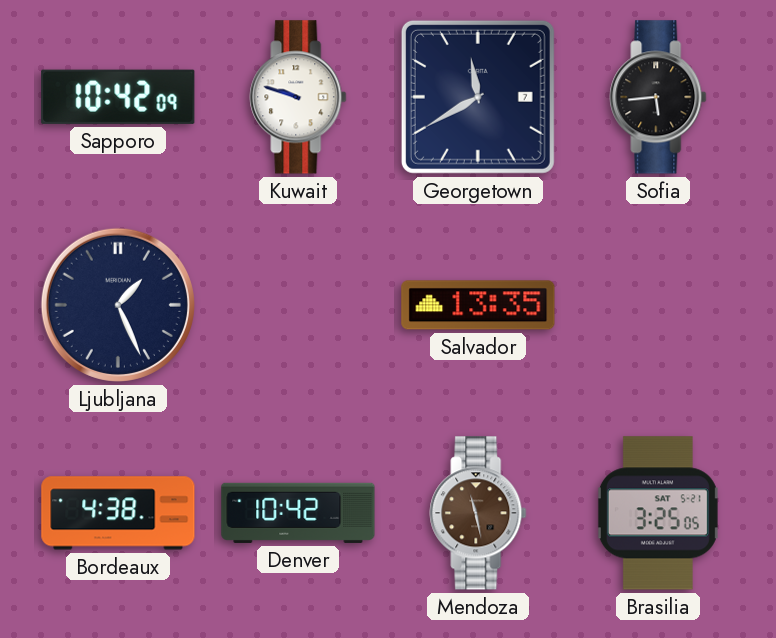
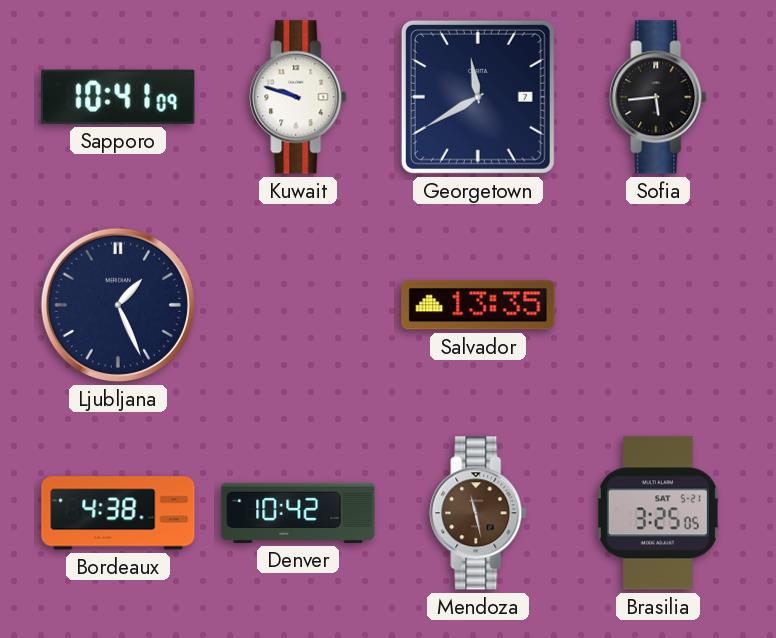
Sapporo: 10:42 -> 10:41 (118, 97)
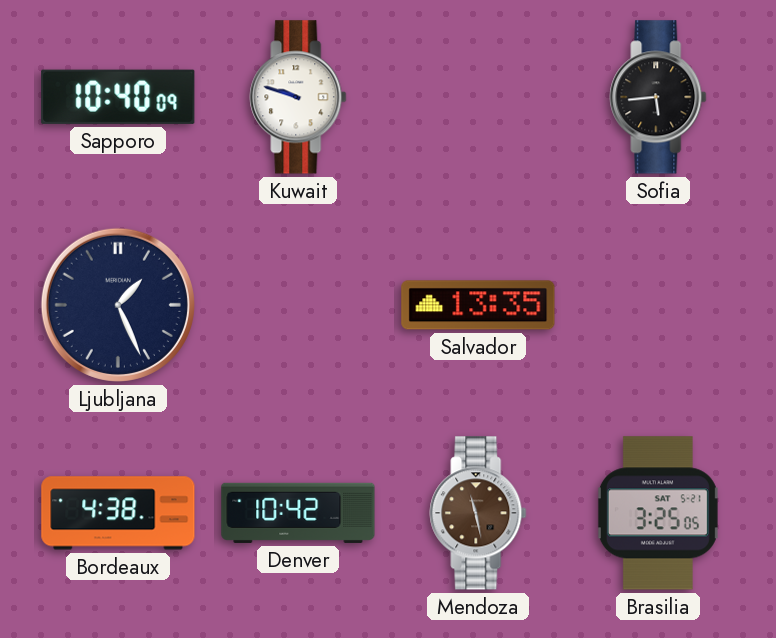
Sapporo: 10:41 -> 10:40 (118, 97)
Georgetown: 11:40 -> none (478, 97)
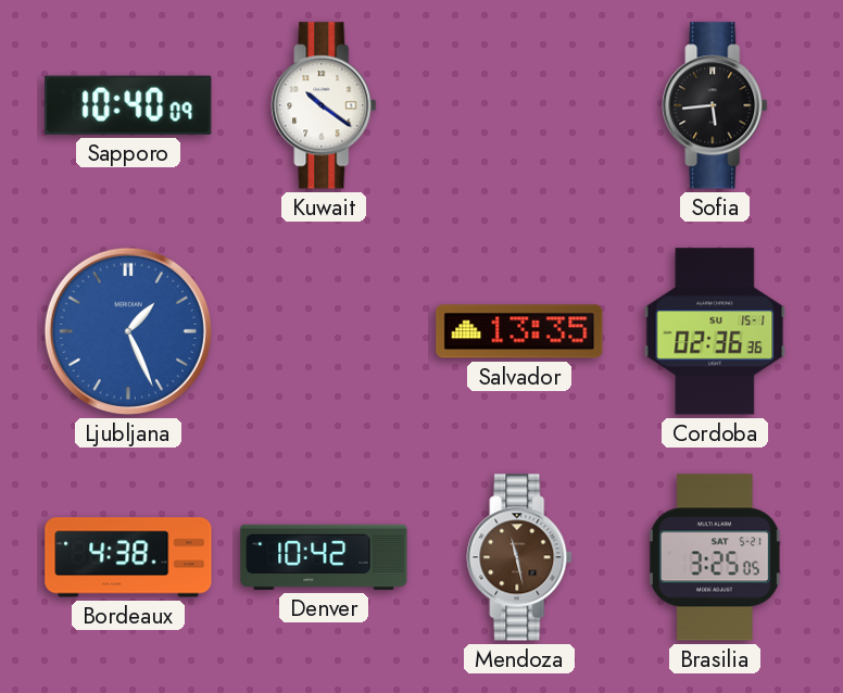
Kuwait: 9:48 -> 10:21 (324, 105)
Ljubljana dial: navy -> blue (128, 331)
Cordoba: none -> 02:36 (715, 331)
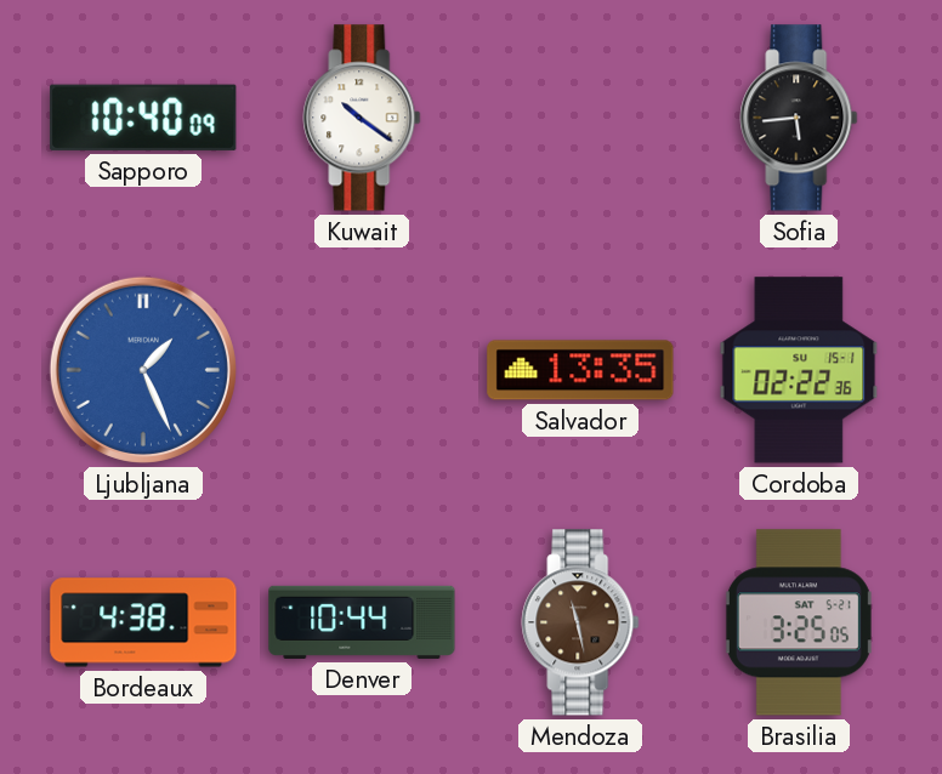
Cordoba: 02:36 -> 02:22 (799, 370)
Denver: 10:42 -> 10:44 (362, 622)
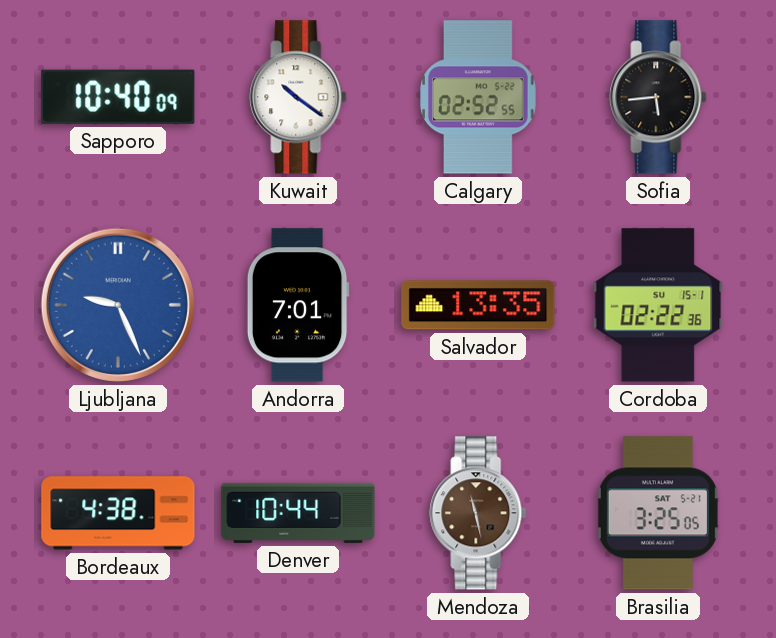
Calgary: none -> 02:52 (478, 97)
Ljubljana: 1:26 -> 9:26 (118, 305)
Andorra: none -> 7:01 (298, 305)
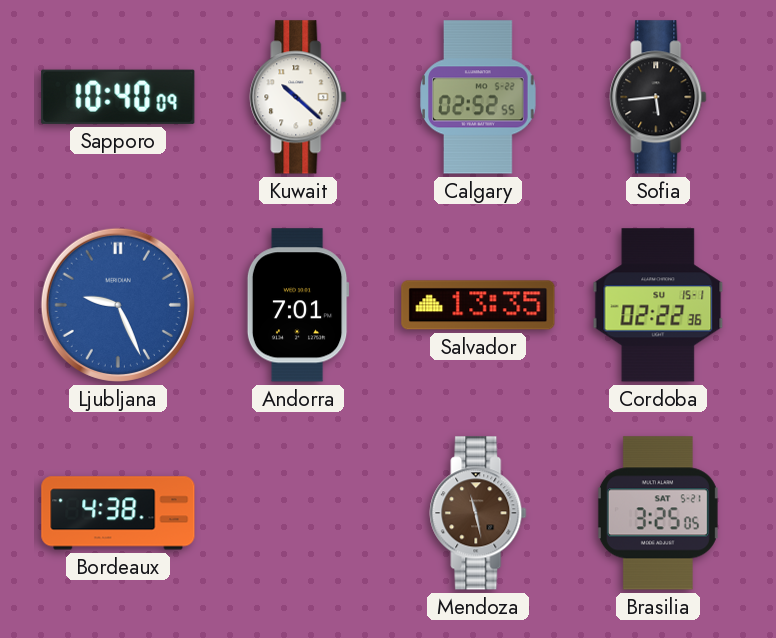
Kuwait: 10:21 -> 10:22 (298, 97)
Denver: 10:44 -> none (298, 513)
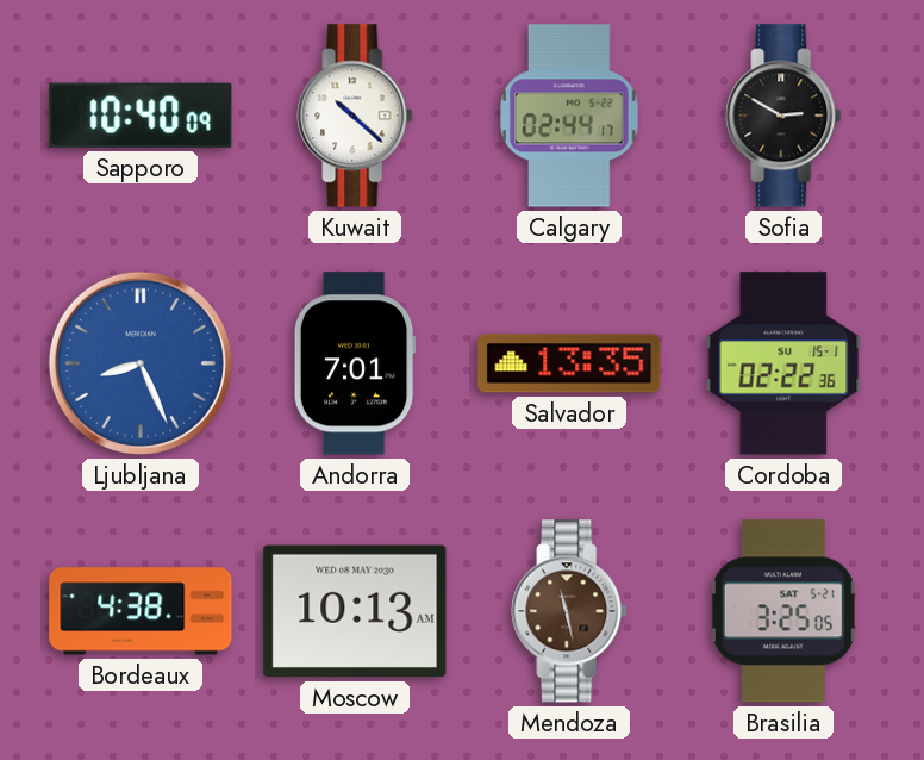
Calgary: 02:52 -> 02:44 (569, 116)
Sofia: 5:44 -> 2:50 (783, 116)
Ljubljana: 9:26 -> 8:26 (141, 363)
Moscow: none -> 10:13 (355, 611)
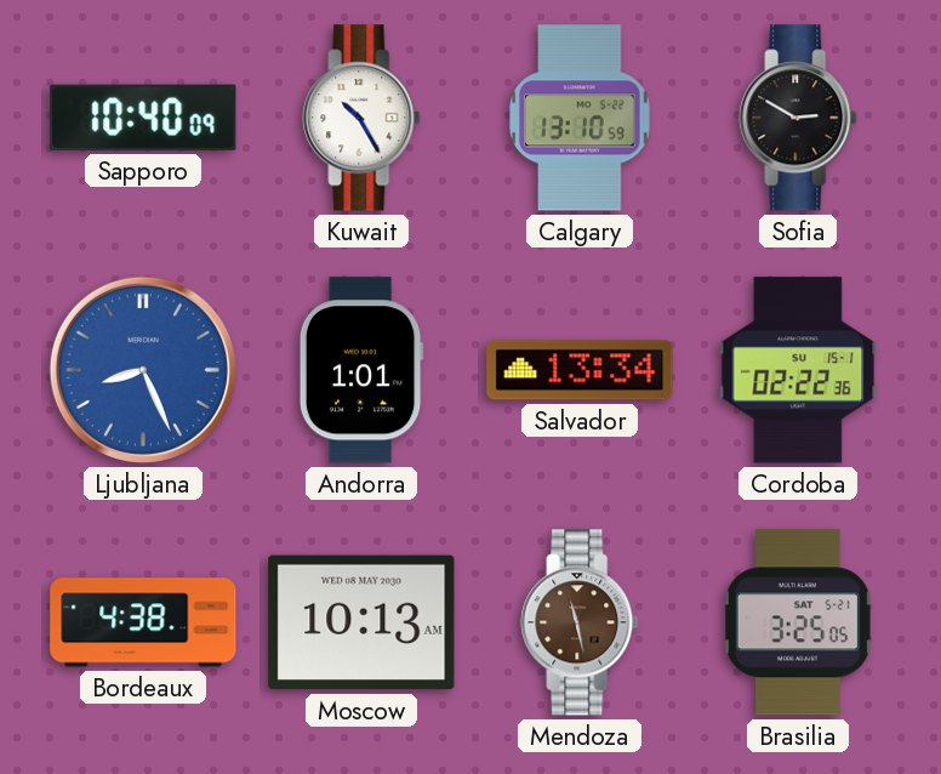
Kuwait: 10:22 -> 10:25 (361, 118)
Calgary: 02:44 -> 13:10 (580, 118)
Andorra: 7:01 -> 1:01 (361, 370)
Salvador: 13:35 -> 13:34 (580, 370)
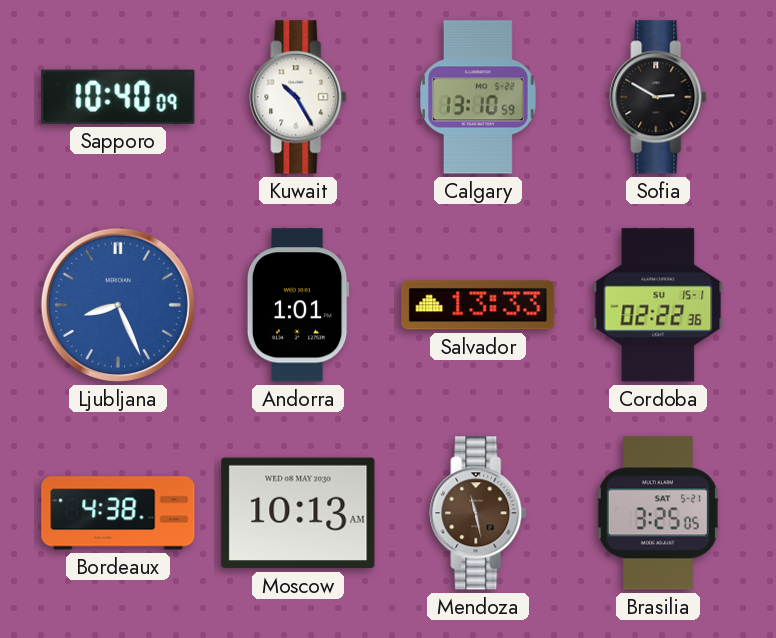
Salvador: 13:34 -> 13:33 (478, 305)
